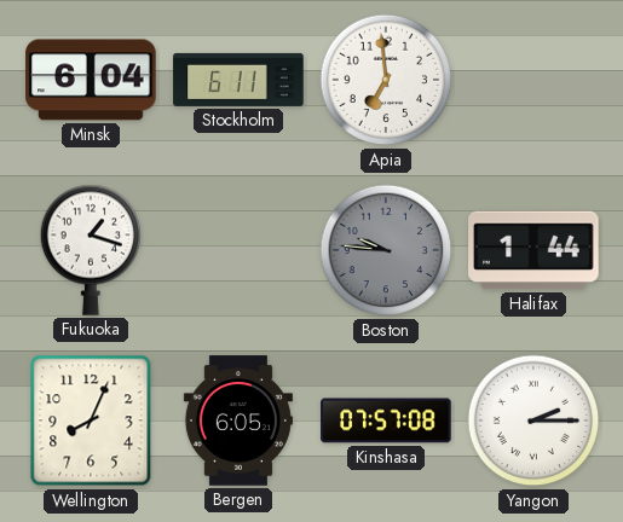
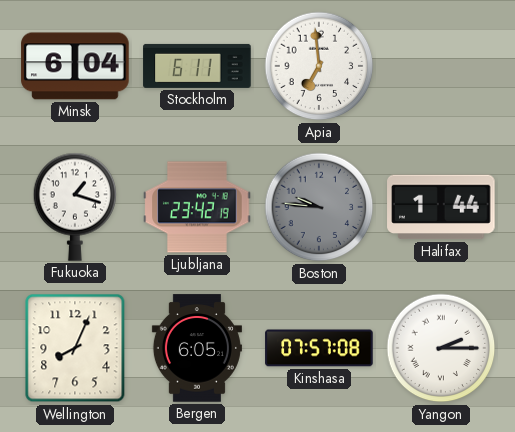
Ljubljana: none -> 23:42 (197, 207)
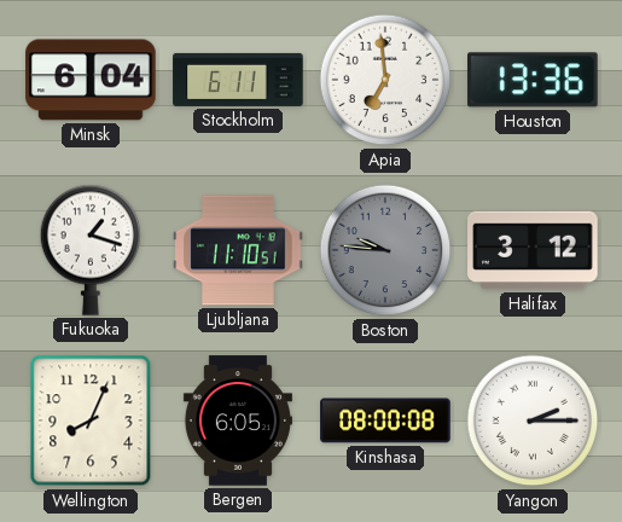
Houston: none -> 13:36 (534, 80)
Ljubljana: 23:42 -> 11:10 (238, 250)
Halifax: 1:44 -> 3:12 (533, 250)
Kinshasa: 07:57 -> 08:00 (385, 420)
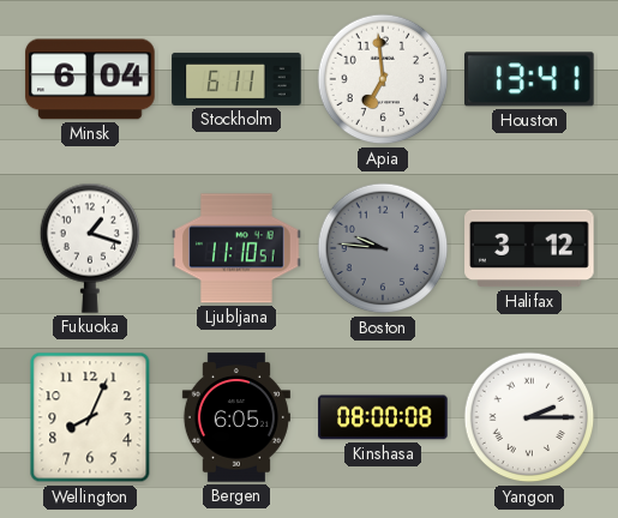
Houston: 13:36 -> 13:41 (530, 79)
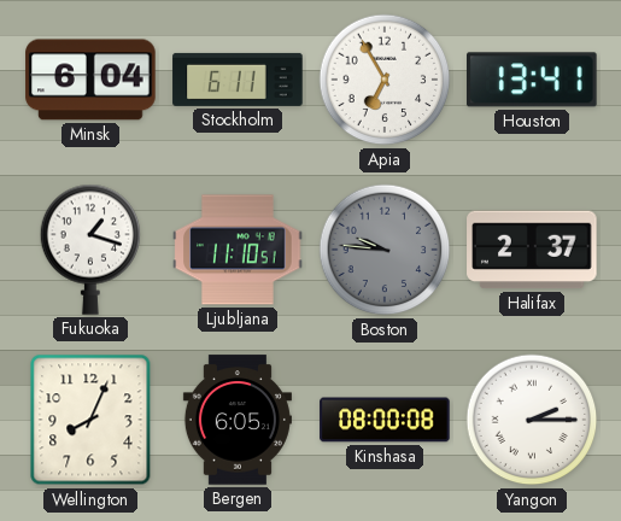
Apia: 6:59 -> 6:55 (385, 80)
Halifax: 3:12 -> 2:37 (532, 250)
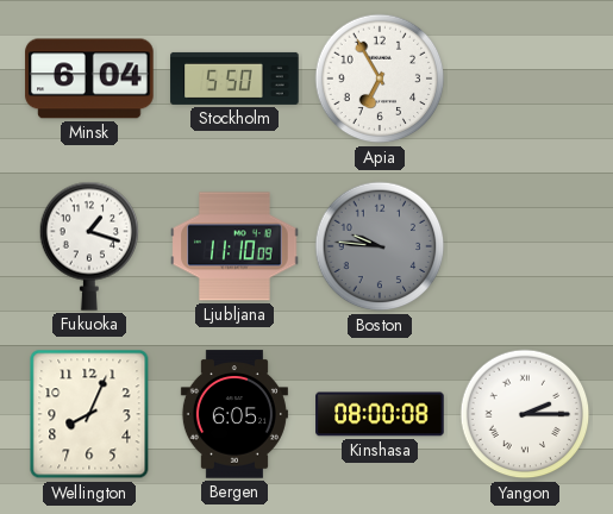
Stockholm: 6:11 -> 5:50 (234, 79)
Houston: 13:41 -> none (533, 80)
Ljubljana: 11:10:51 -> 11:10:09 (234, 246)
Halifax: 2:37 -> none (532, 250)
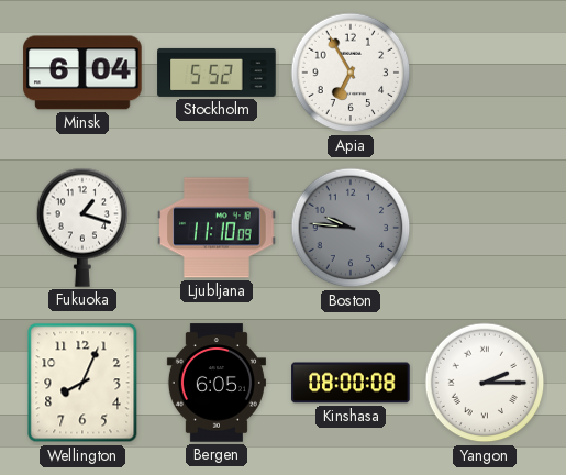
Stockholm: 5:50 -> 5:52 (217, 73)
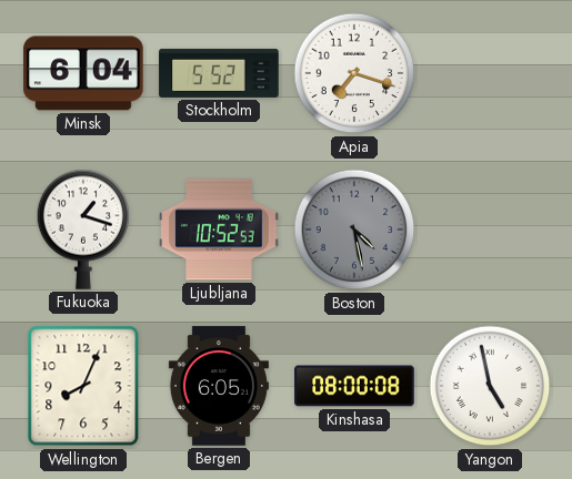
Apia: 6:55 -> 7:18 (354, 73)
Ljubljana: 11:10 -> 10:52 (219, 230)
Boston: 9:46 -> 4:28 (354, 230)
Yangon: 2:15 -> 4:58 (490, 386)
